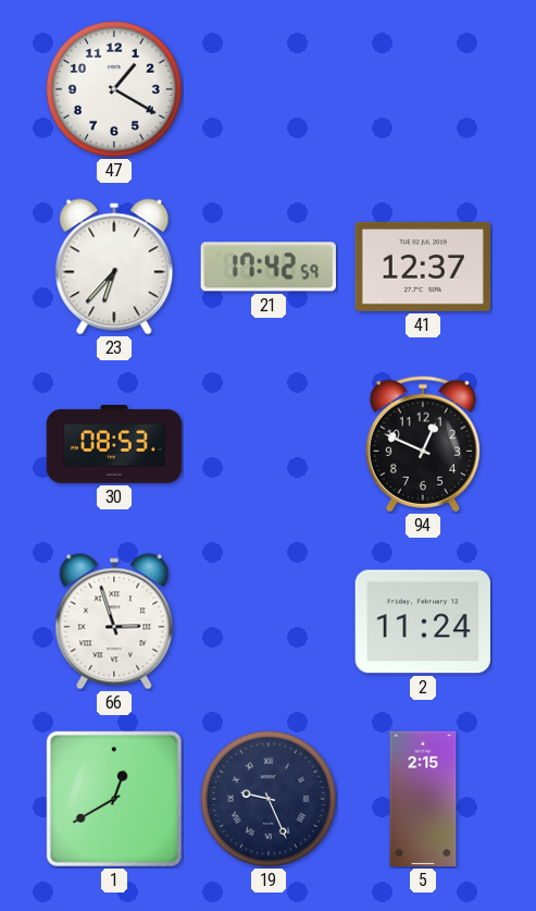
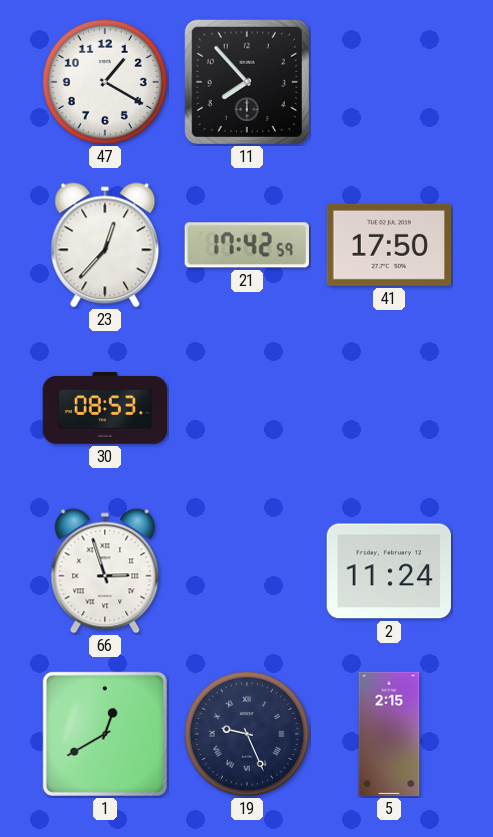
11: none -> 7:53 (247, 82)
23: 6:37 -> 12:37 (105, 245)
41: 12:37 -> 17:50 (388, 245)
94: 12:49 -> none (423, 444)
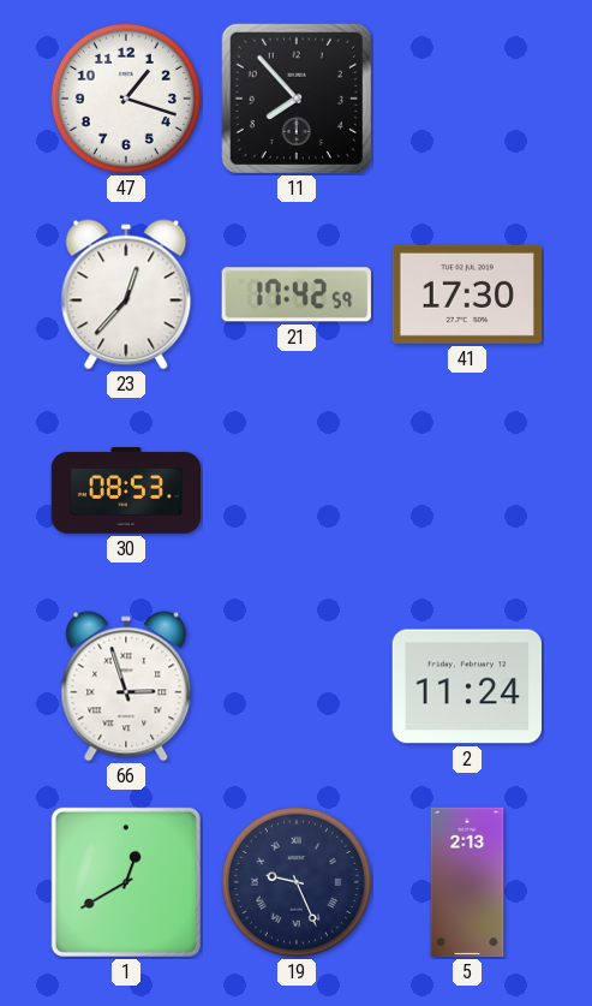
47: 1:20 -> 1:18 (126, 99)
41: 17:50 -> 17:30 (466, 294)
5: 2:15 -> 2:13 (467, 882)
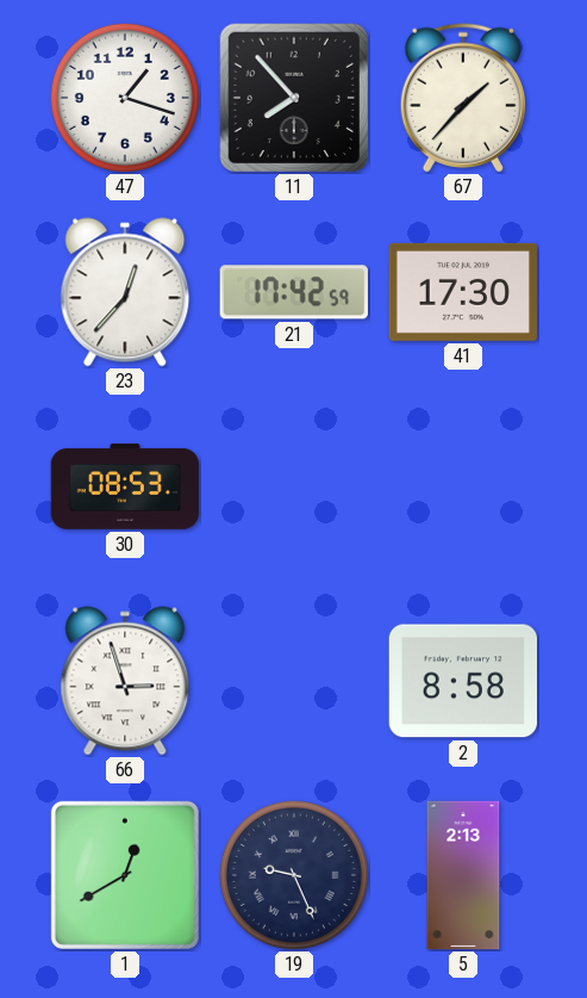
67: none -> 1:37 (463, 98)
2: 11:24 -> 8:58 (462, 681)
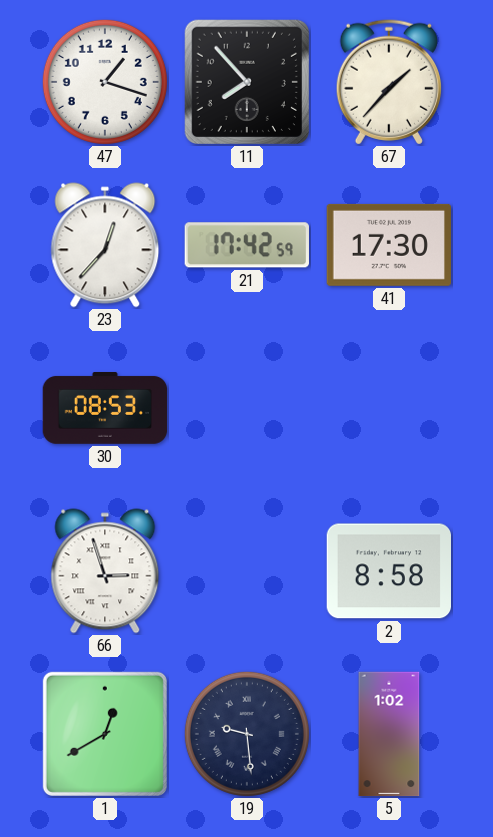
19: 9:26 -> 9:29 (247, 734)
5: 2:13 -> 1:02 (389, 734)
